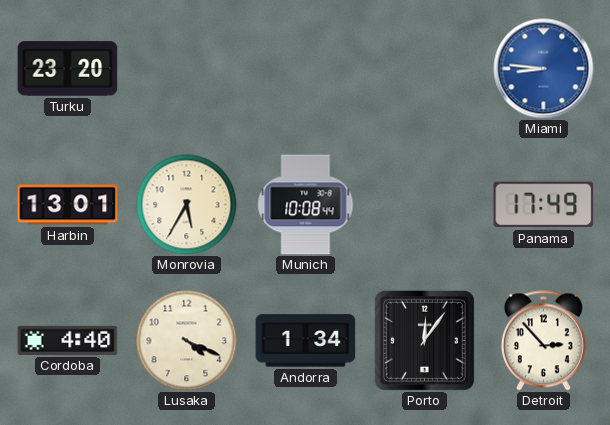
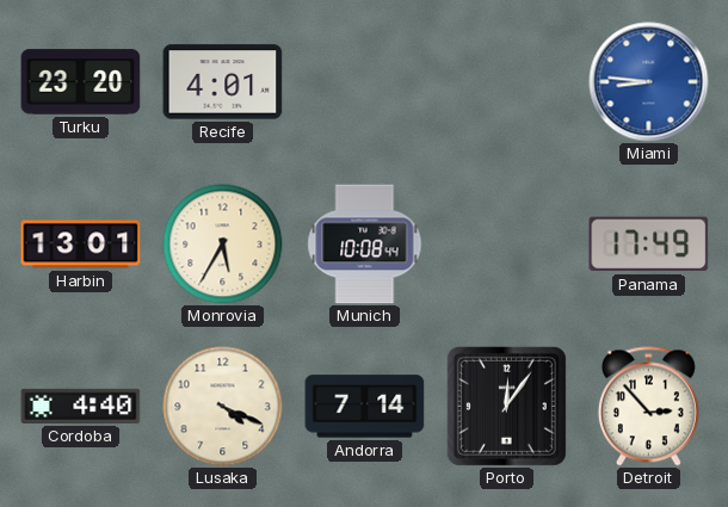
Recife: none -> 4:01 (223, 82)
Andorra: 1:34 -> 7:14 (365, 407)
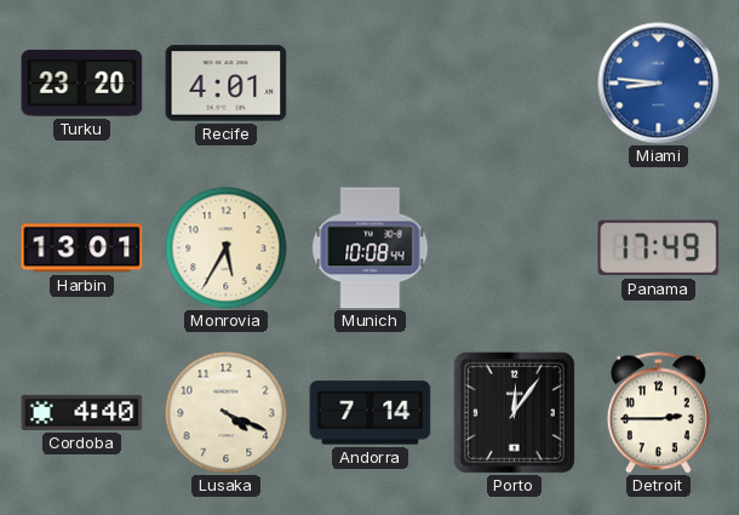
Detroit: 2:53 -> 2:45 (658, 413)
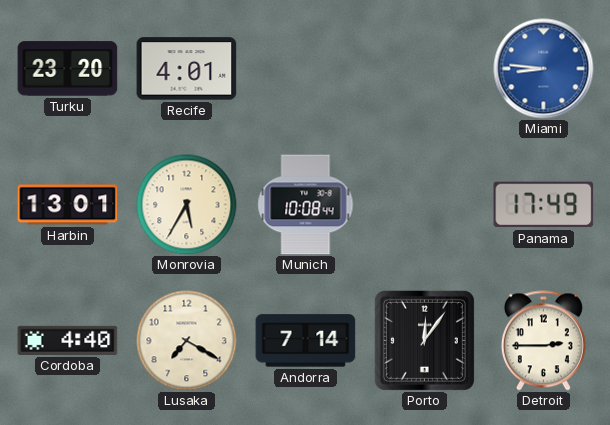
Lusaka: 4:19 -> 7:20 (187, 341)
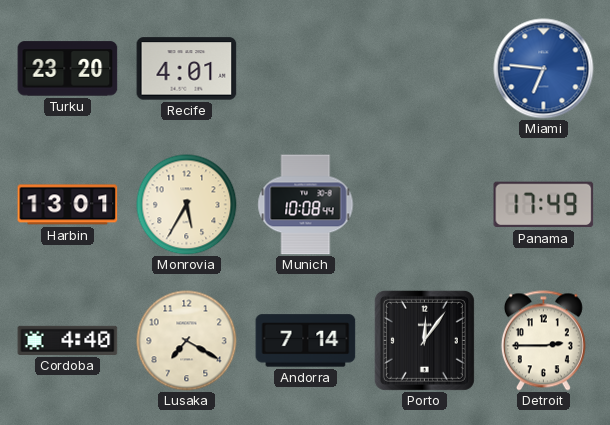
Miami: 8:46 -> 6:46 (544, 69)
